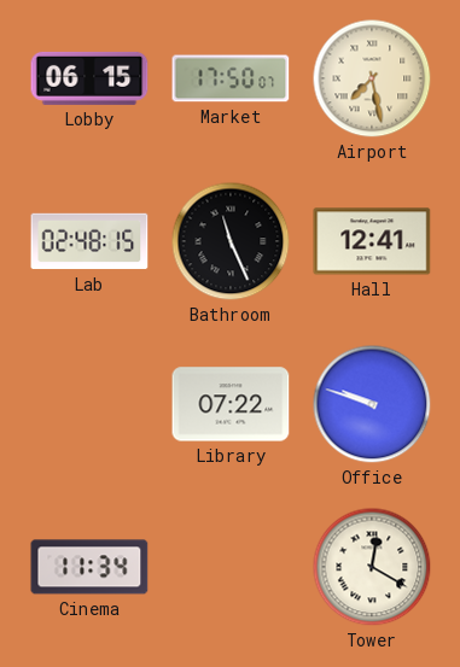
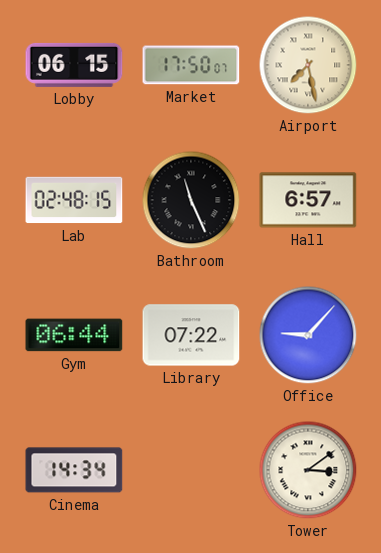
Hall: 12:41 -> 6:57 (308, 200)
Gym: none -> 06:44 (74, 335)
Office: 9:48 -> 9:07 (308, 335)
Cinema: 11:34 -> 14:34 (74, 470)
Tower: 12:20 -> 3:09 (308, 470)
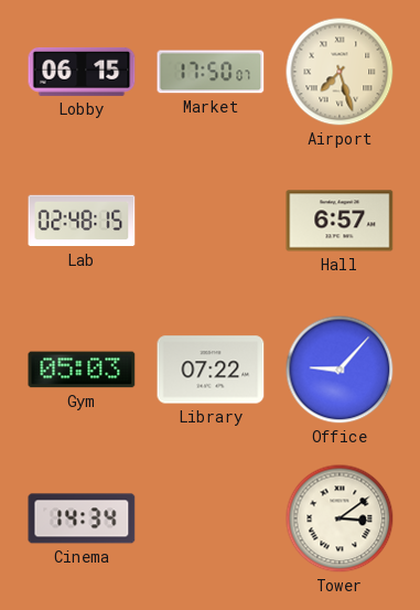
Airport: 7:28 -> 7:27 (340, 72)
Bathroom: 11:26 -> none (191, 200)
Gym: 06:44 -> 05:03 (82, 370)
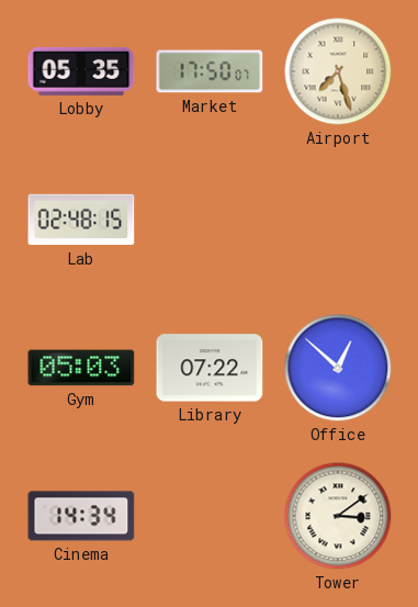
Lobby: 06:15 -> 05:35 (81, 71)
Hall: 6:57 -> none (340, 221)
Office: 9:07 -> 12:52 (338, 368)
